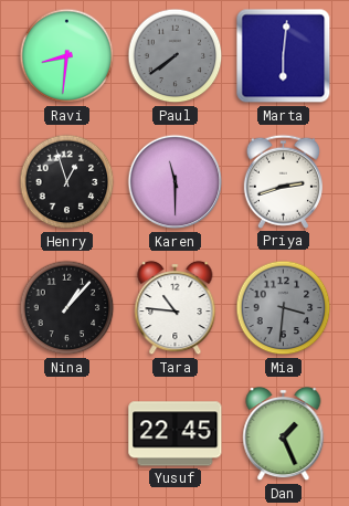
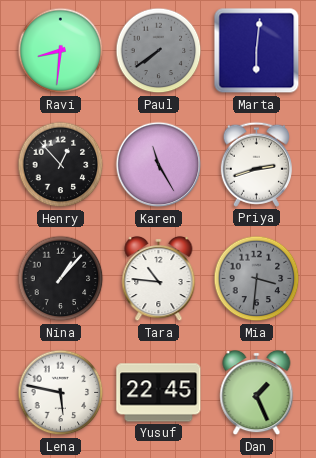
Henry: 12:57 -> 12:53 (61, 165)
Karen: 11:30 -> 11:25 (159, 165)
Lena: none -> 5:47 (61, 393)
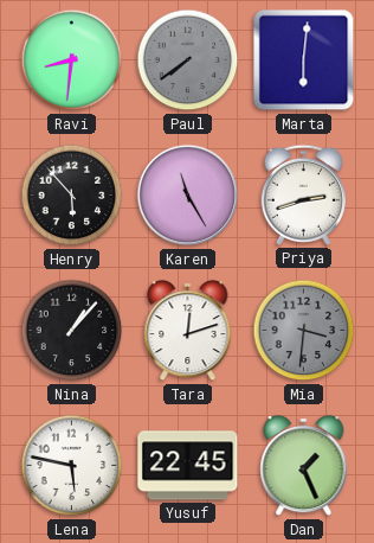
Henry: 12:53 -> 5:53 (72, 196)
Tara: 10:46 -> 12:12 (188, 331)
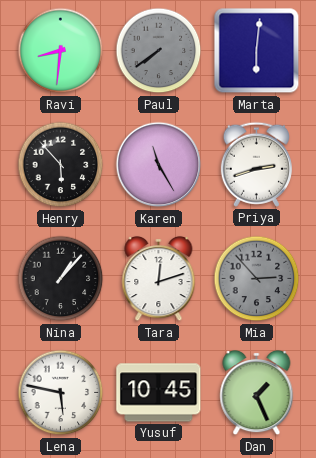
Mia: 3:31 -> 2:53 (257, 279)
Yusuf: 22:45 -> 10:45 (159, 393)
